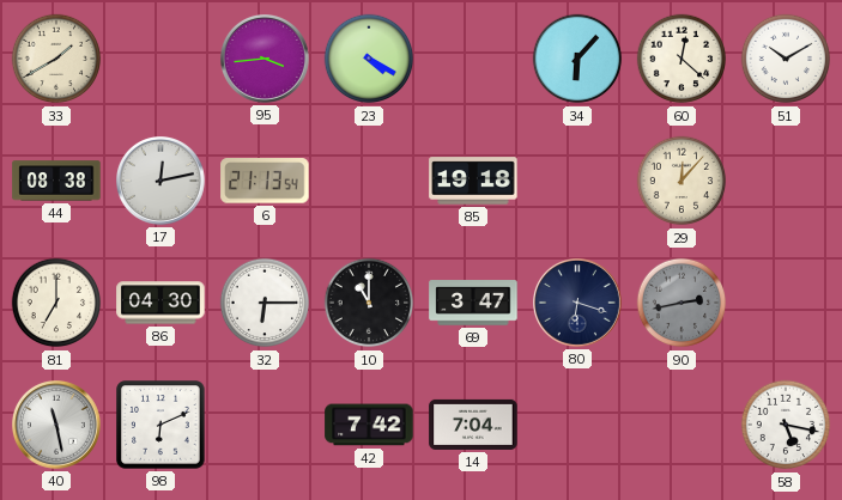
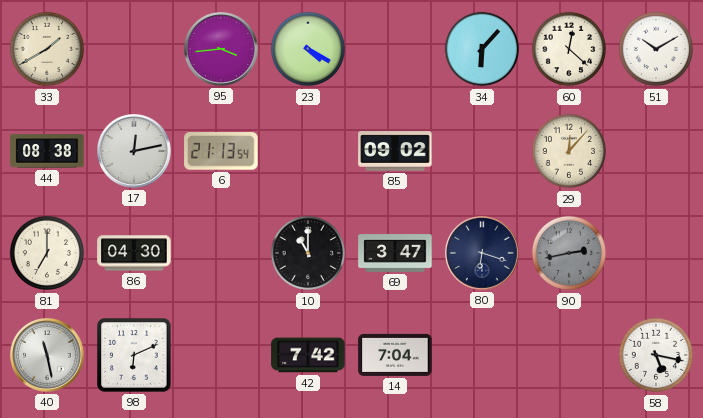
85: 19:18 -> 09:02 (395, 151)
32: 6:15 -> none (265, 303)
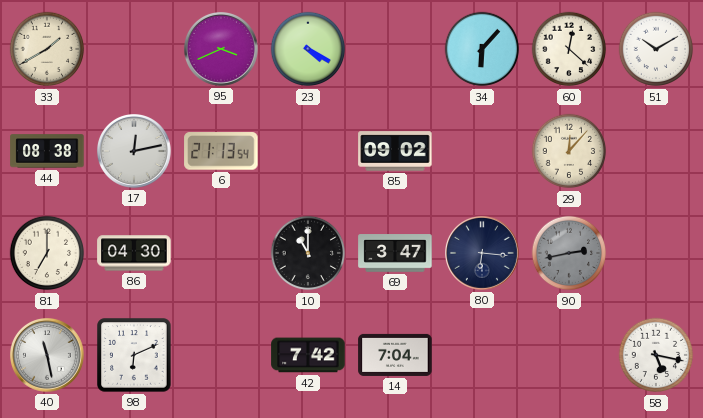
95: 3:44 -> 3:41 (222, 50)
80: 6:18 -> 6:16 (483, 254)
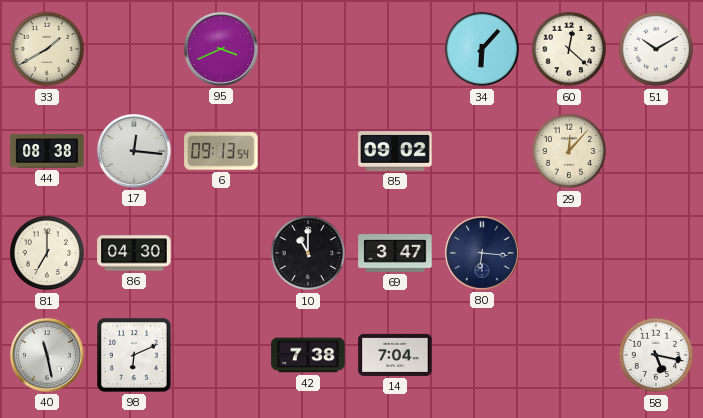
23: 4:20 -> none (308, 49)
17: 12:13 -> 12:16 (135, 152)
6: 21:13 -> 09:13 (221, 151)
90: 2:43 -> none (569, 253)
42: 7:42 -> 7:38 (308, 355)
